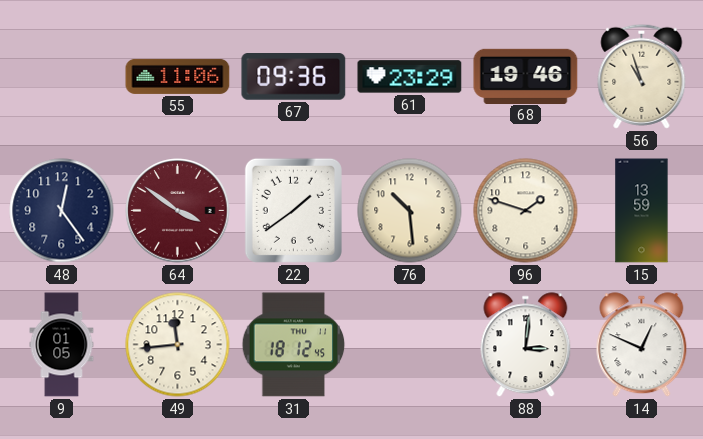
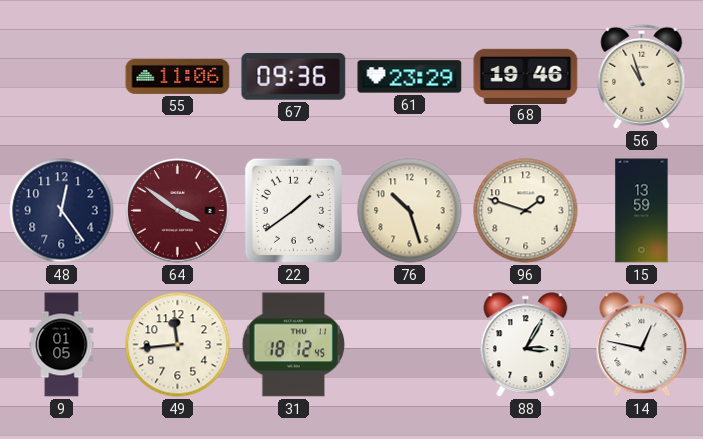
76: 10:29 -> 10:27 (410, 211)
88: 3:01 -> 3:05 (526, 345)
14: 12:49 -> 12:47 (642, 345)
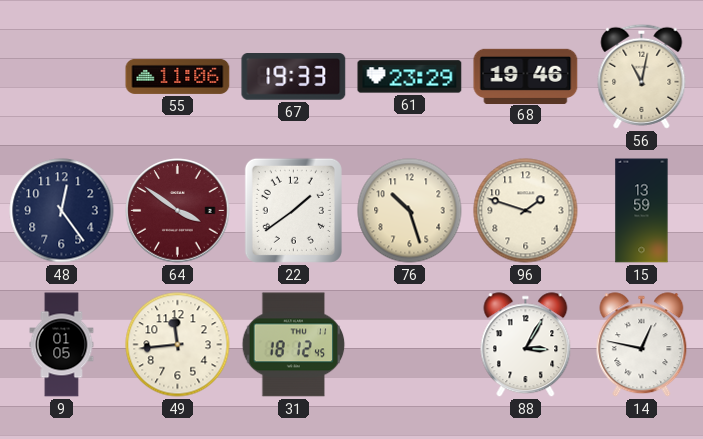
67: 09:36 -> 19:33 (294, 77)
56: 10:57 -> 11:02 (642, 76)
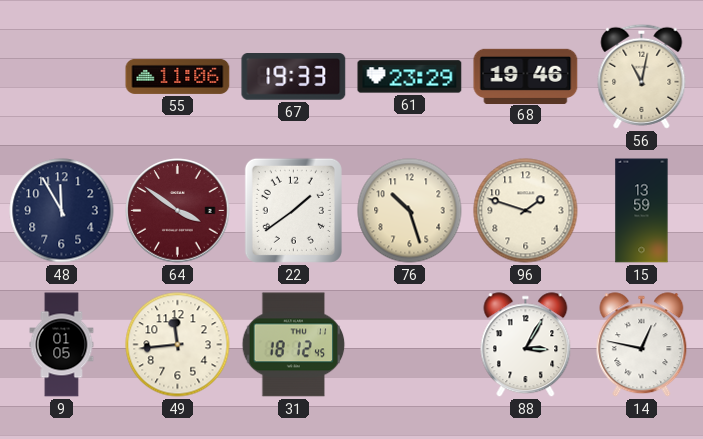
48: 12:24 -> 11:55 (62, 211)
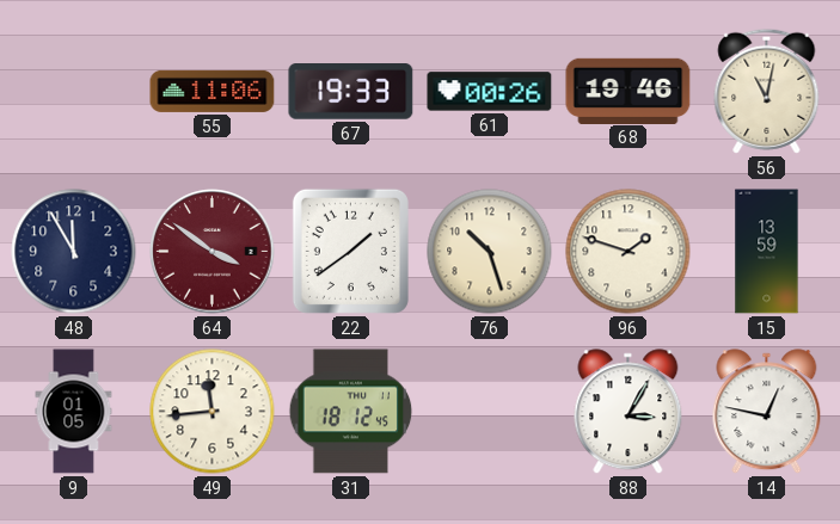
61: 23:29 -> 00:26 (490, 92)
